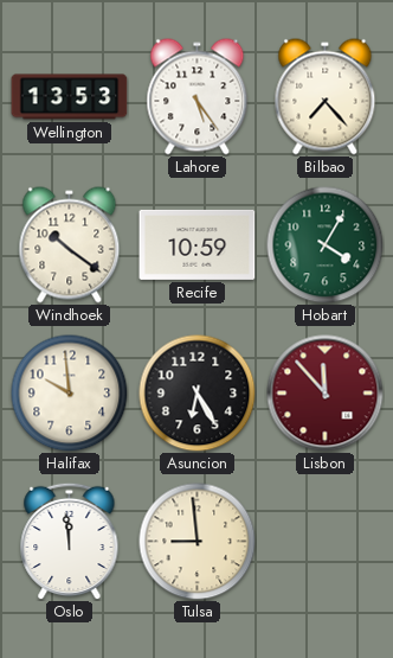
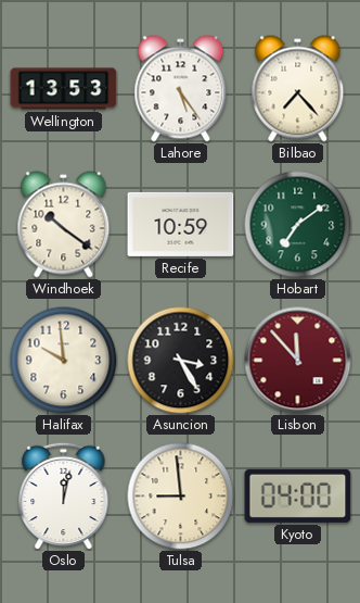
Hobart: 4:05 -> 7:09 (298, 225)
Asuncion: 6:25 -> 3:25 (181, 361)
Oslo: 11:59 -> 12:02 (64, 495)
Kyoto: none -> 04:00 (298, 495)
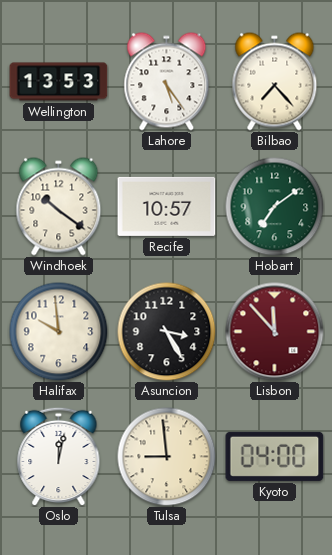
Recife: 10:59 -> 10:57 (167, 206)
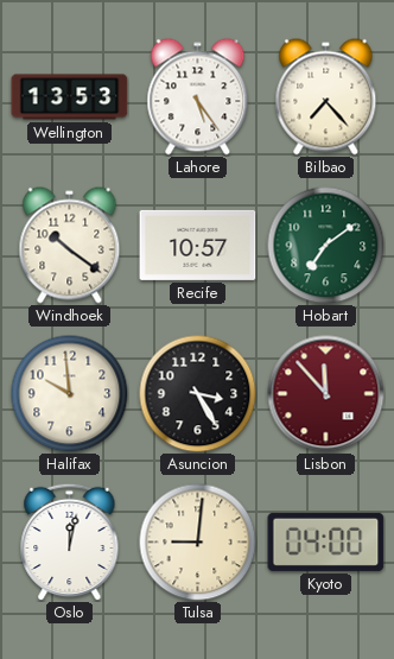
Tulsa: 8:59 -> 9:01 (198, 543)
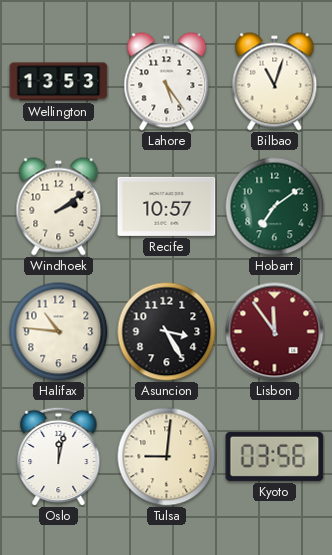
Bilbao: 7:23 -> 11:03 (275, 82)
Windhoek: 10:21 -> 2:09 (59, 207)
Halifax: 9:59 -> 10:46 (59, 332)
Lisbon: 11:53 -> 11:54 (275, 332)
Kyoto: 04:00 -> 03:56 (275, 456)
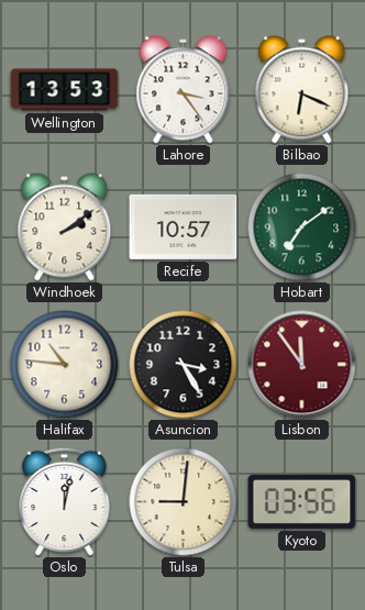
Lahore: 5:24 -> 3:24 (184, 90)
Bilbao: 11:03 -> 6:19 (302, 90)
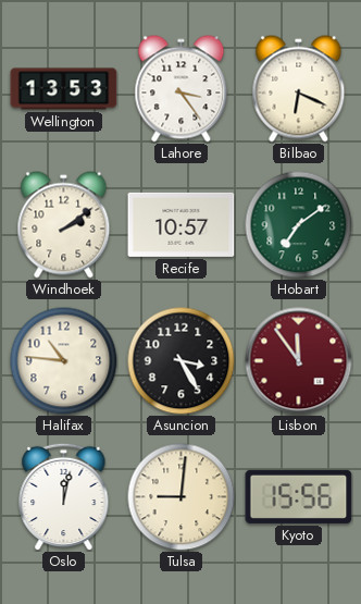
Kyoto: 03:56 -> 15:56 (299, 496)
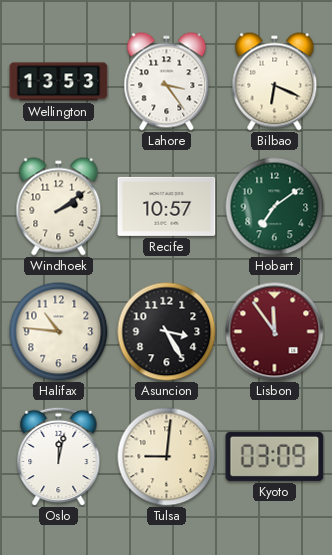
Kyoto: 15:56 -> 03:09 (275, 456)
